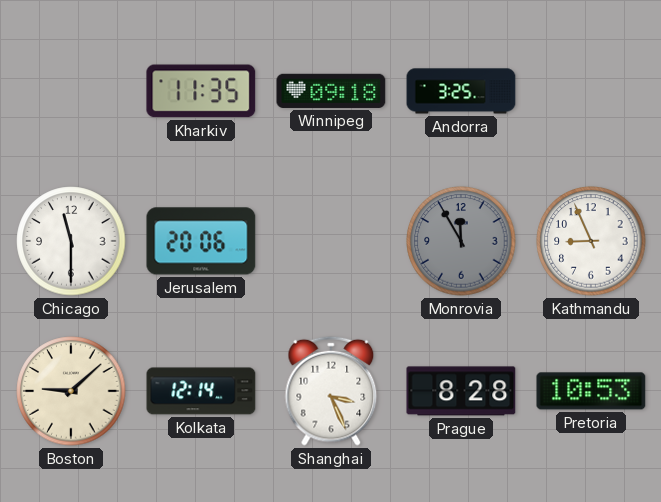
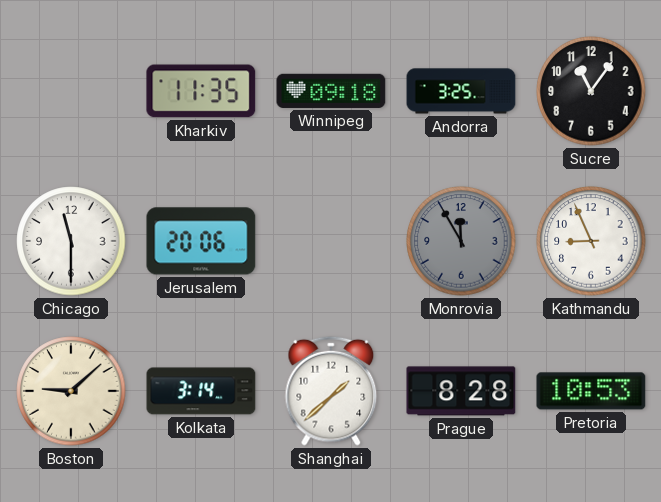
Sucre: none -> 11:06 (591, 91)
Kolkata: 12:14 -> 3:14 (201, 391)
Shanghai: 3:26 -> 1:38 (331, 391)
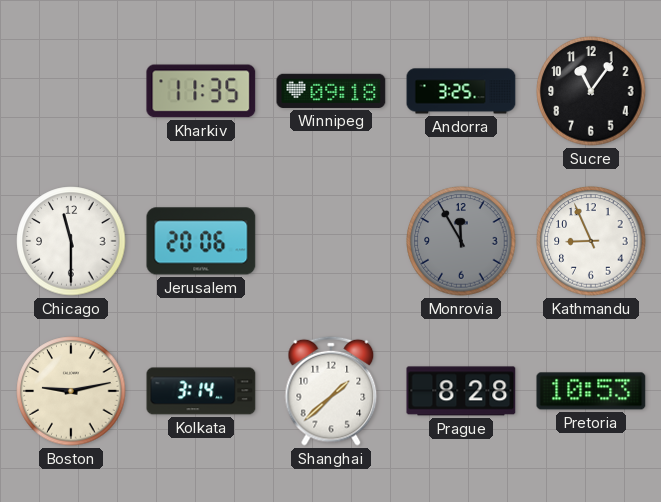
Boston: 9:08 -> 9:13 (71, 391)
